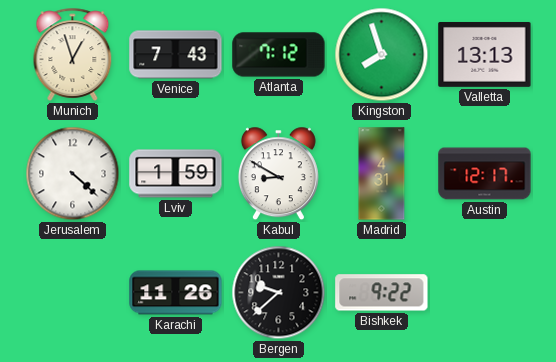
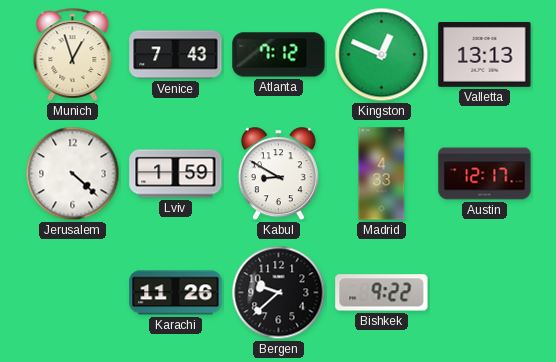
Kingston: 7:57 -> 12:49 (382, 55)
Madrid: 4:31 -> 4:33 (382, 174)
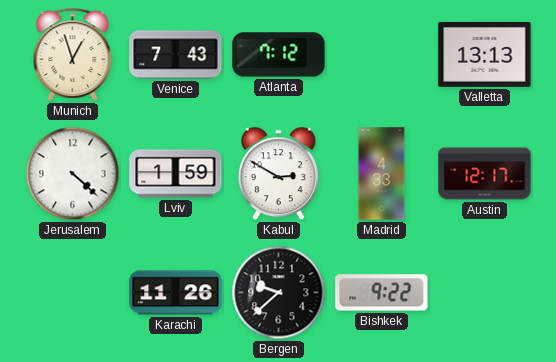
Kingston: 12:49 -> none (382, 55)
Kabul: 8:50 -> 2:50 (278, 174)
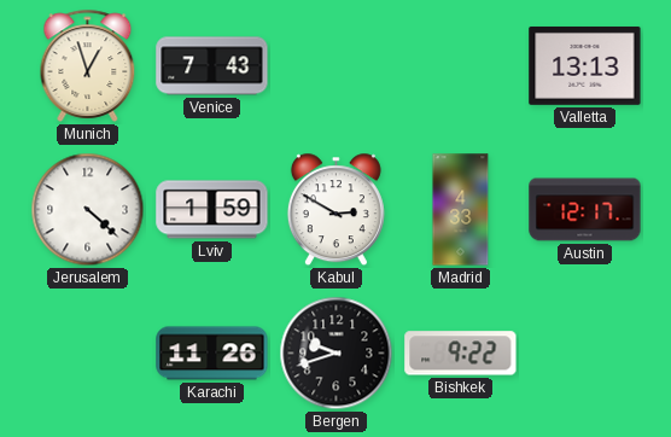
Atlanta: 7:12 -> none (279, 55)
Bergen: 9:38 -> 9:42 (337, 354)
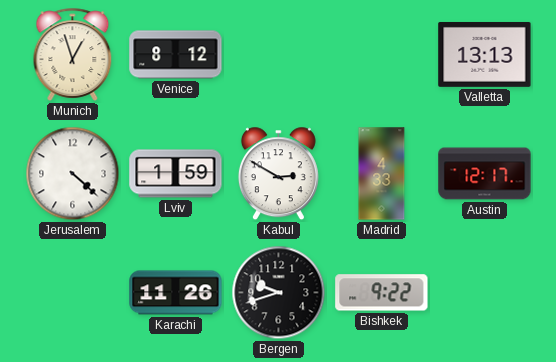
Venice: 7:43 -> 8:12 (176, 55)
